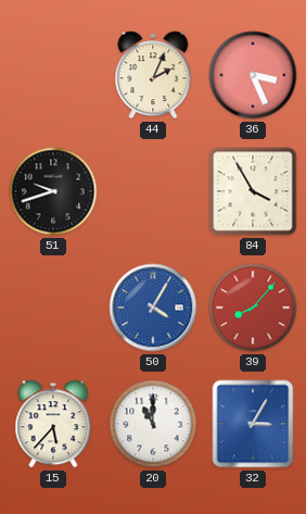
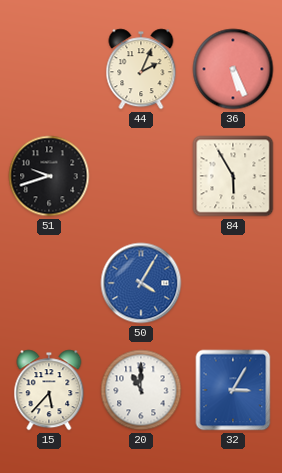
36: 3:26 -> 5:26 (233, 69)
84: 3:55 -> 5:55 (233, 176)
39: 8:07 -> none (253, 308)
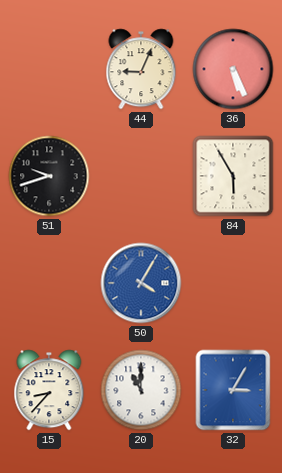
44: 2:04 -> 9:04 (141, 69)
15: 5:37 -> 8:37 (49, 390)
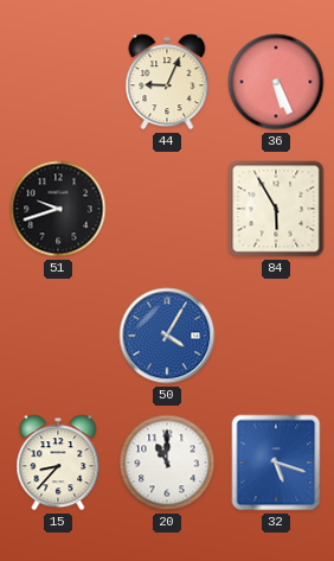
32: 3:05 -> 5:18 (276, 463)
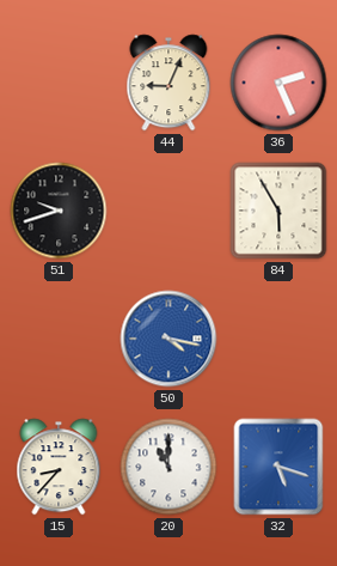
36: 5:26 -> 2:26 (278, 83)
50: 4:05 -> 4:17 (168, 339)
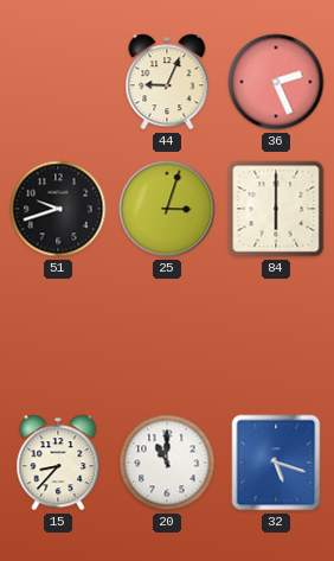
25: none -> 3:03 (167, 209)
84: 5:55 -> 6:00 (276, 209)
50: 4:17 -> none (168, 339)
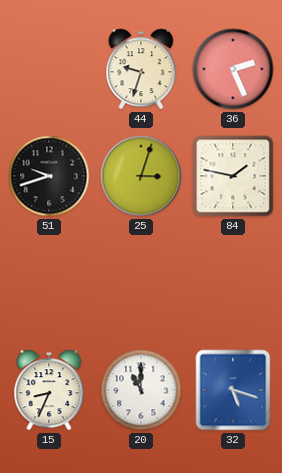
44: 9:04 -> 9:33 (141, 69)
84: 6:00 -> 1:47 (233, 176)
15: 8:37 -> 8:34 (49, 390)
